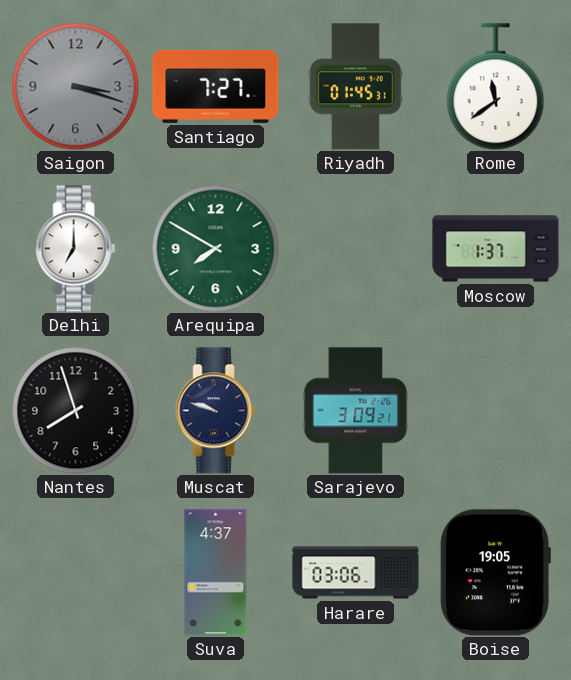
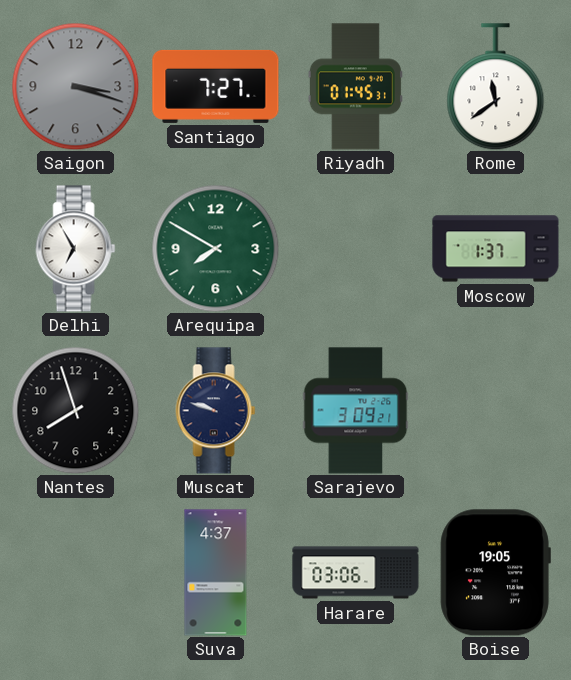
Delhi: 7:00 -> 6:55 (76, 249)
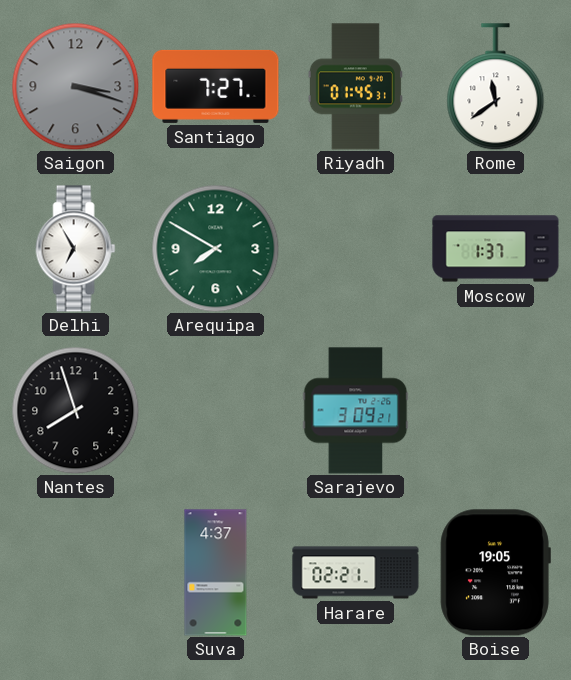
Muscat: 9:48 -> none (216, 411)
Harare: 03:06 -> 02:21 (356, 573)
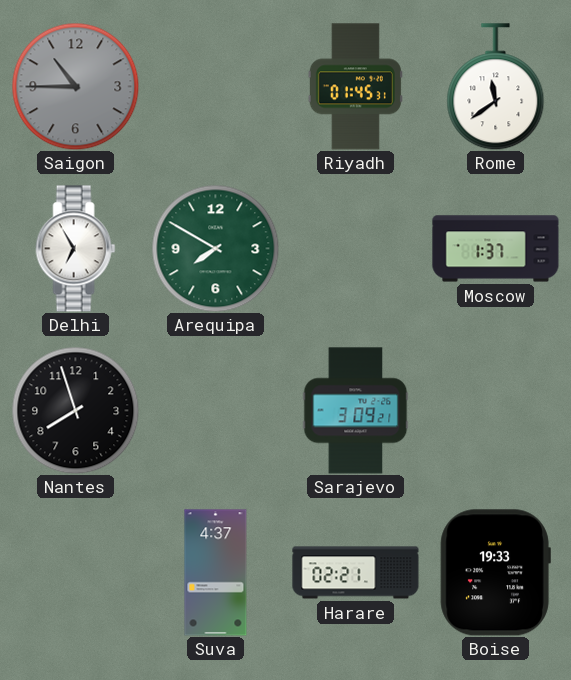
Saigon: 3:18 -> 10:45 (75, 86)
Santiago: 7:27 -> none (216, 86)
Boise: 19:05 -> 19:33 (495, 573)
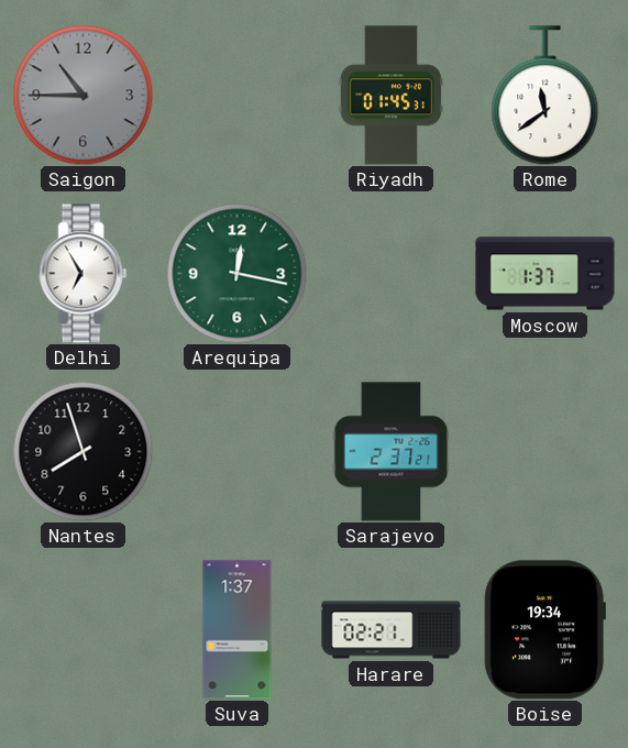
Arequipa: 7:50 -> 12:17 (236, 273)
Sarajevo: 3:09 -> 2:37 (392, 452)
Suva: 4:37 -> 1:37 (238, 630)
Boise: 19:33 -> 19:34 (544, 630)
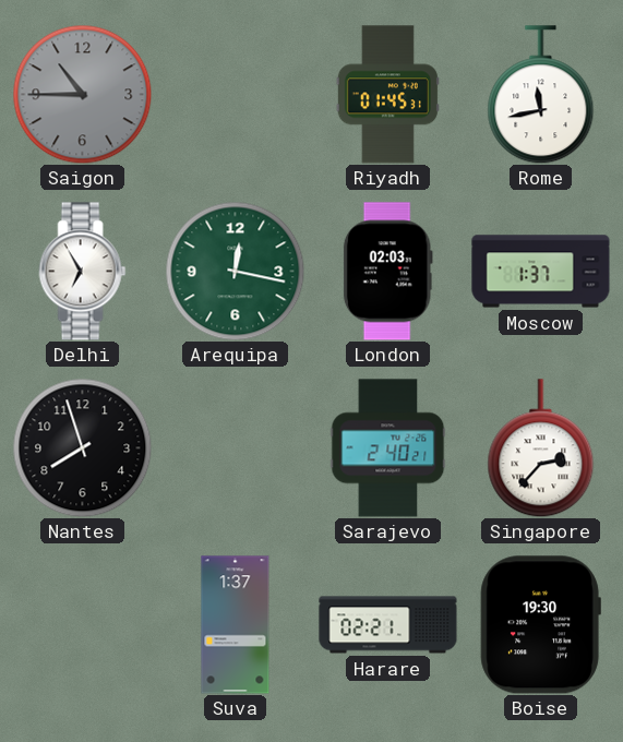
Rome: 11:39 -> 11:43 (541, 95)
London: none -> 02:03 (387, 272)
Sarajevo: 2:37 -> 2:40 (388, 448)
Singapore: none -> 2:37 (541, 448)
Boise: 19:34 -> 19:30 (540, 625)
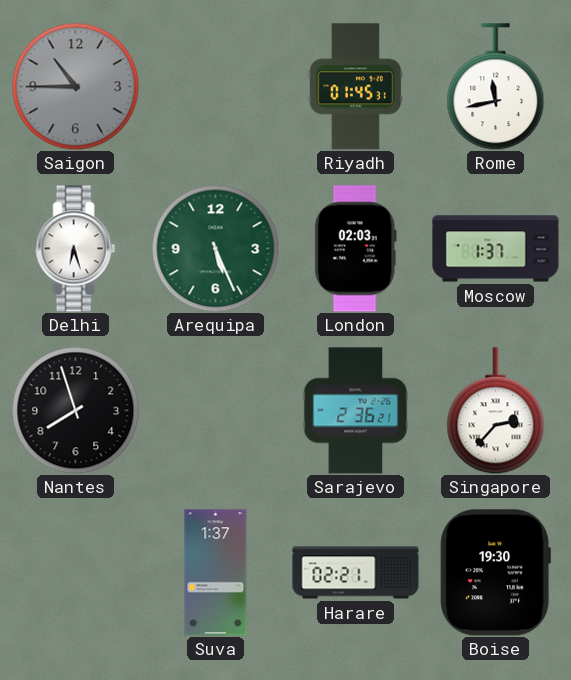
Delhi: 6:55 -> 6:27 (76, 249)
Arequipa: 12:17 -> 5:26 (215, 248)
Sarajevo: 2:40 -> 2:36 (356, 411)
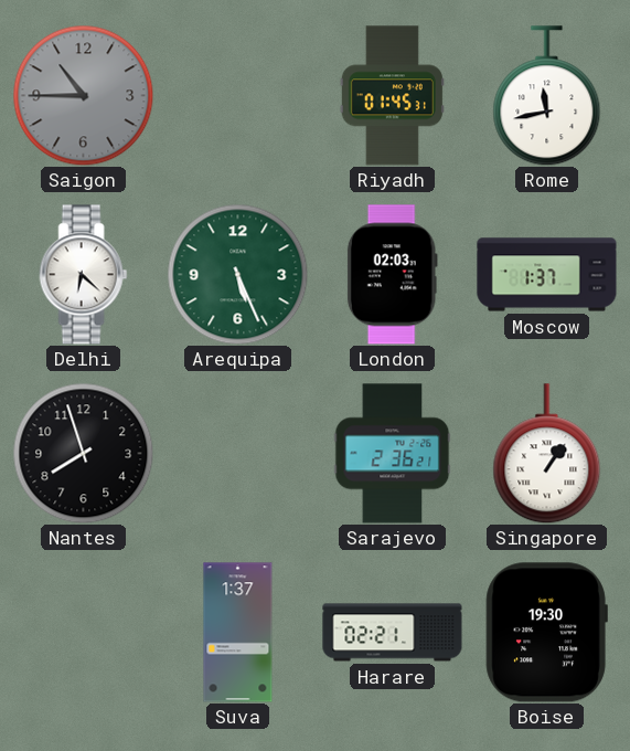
Delhi: 6:27 -> 6:22 (84, 275)
Singapore: 2:37 -> 1:06 (547, 454)
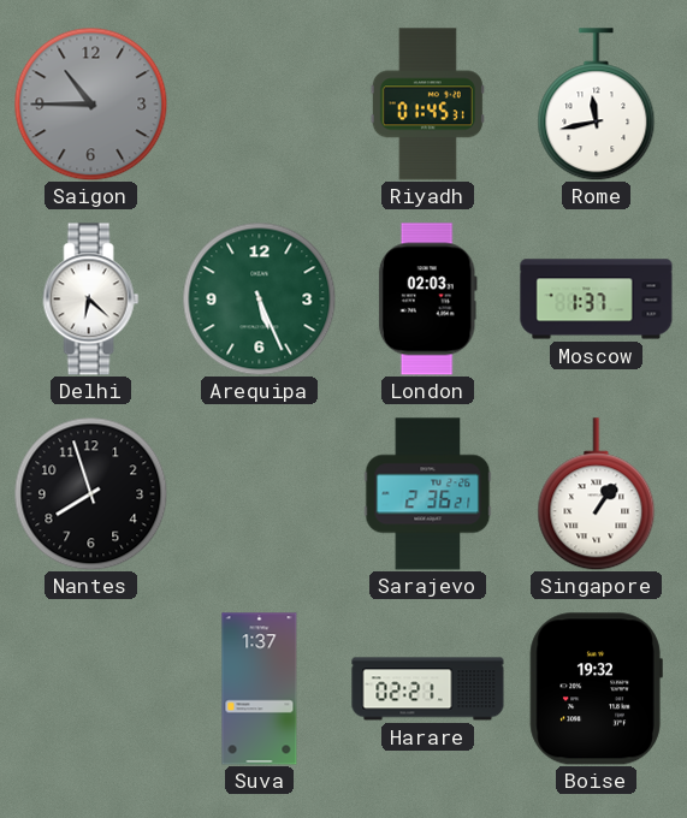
Boise: 19:30 -> 19:32 (596, 689)
